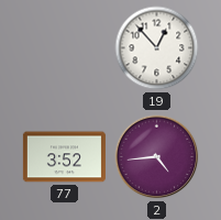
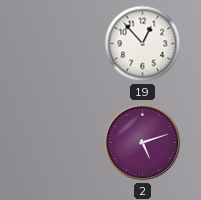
77: 3:52 -> none (64, 157)
2: 4:44 -> 5:12 (143, 143)
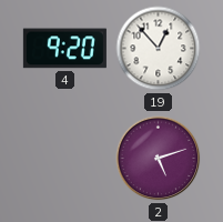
4: none -> 9:20 (64, 49)
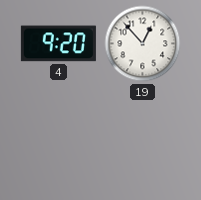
2: 5:12 -> none (159, 159)
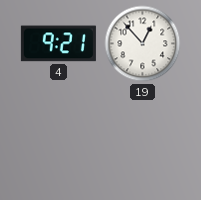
4: 9:20 -> 9:21 (58, 44)
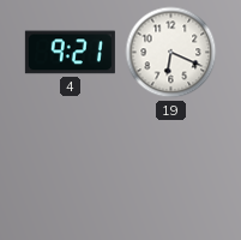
19: 12:53 -> 6:19 (171, 53)
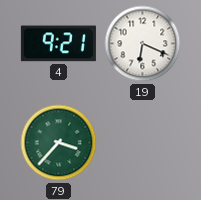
79: none -> 3:37 (59, 143)
